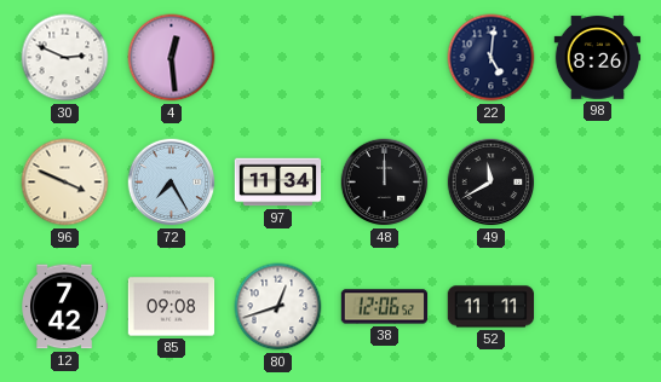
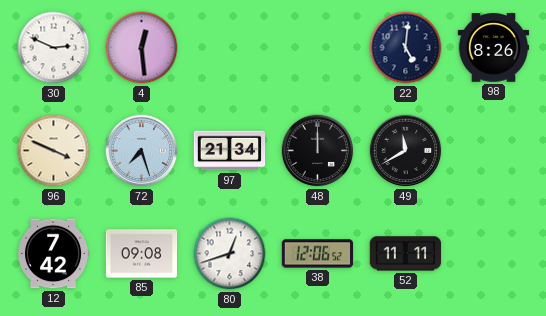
72: 7:25 -> 7:27 (142, 151)
97: 11:34 -> 21:34 (230, 151)
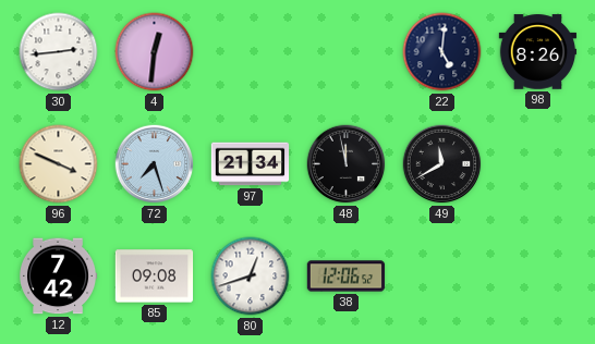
30: 2:49 -> 2:44 (59, 52)
4: 12:29 -> 12:31 (155, 52)
48: 12:00 -> 11:58 (347, 164)
52: 11:11 -> none (406, 254)
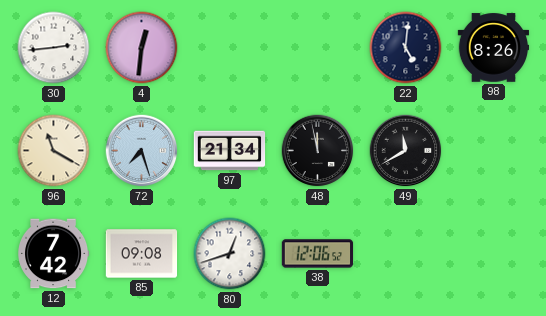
96: 3:49 -> 11:20 (54, 151)
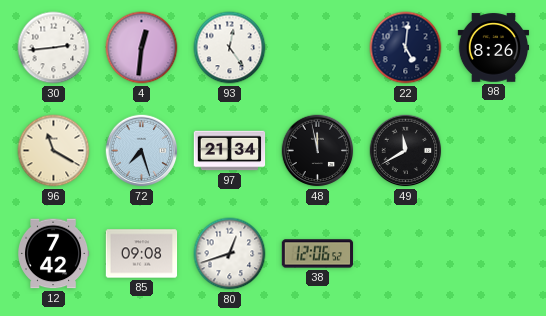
93: none -> 12:24 (230, 48)
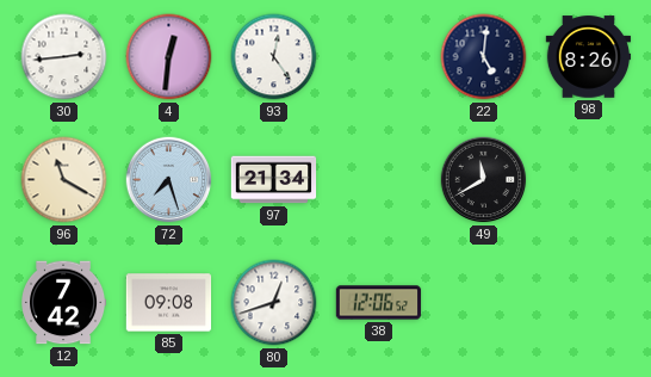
48: 11:58 -> none (318, 151)
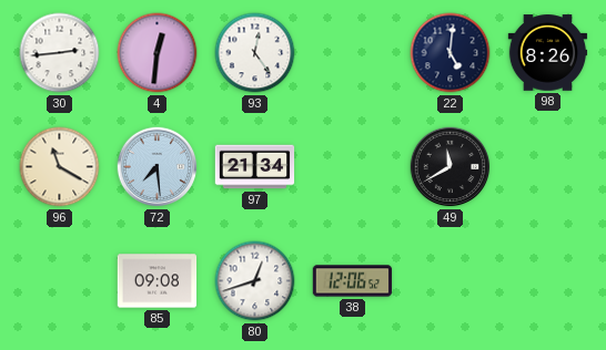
72: 7:27 -> 7:29 (158, 167)
12: 7:42 -> none (64, 303)
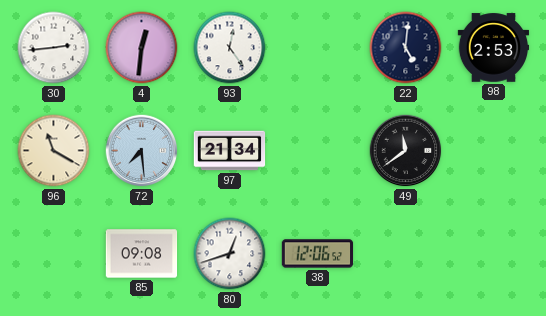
98: 8:26 -> 2:53 (494, 48)
49: 11:40 -> 11:39 (406, 151)
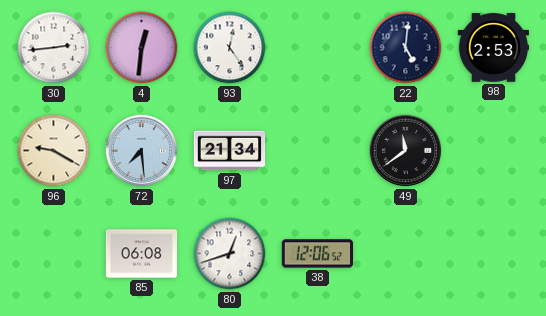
96: 11:20 -> 9:20 (54, 151)
85: 09:08 -> 06:08 (142, 254)
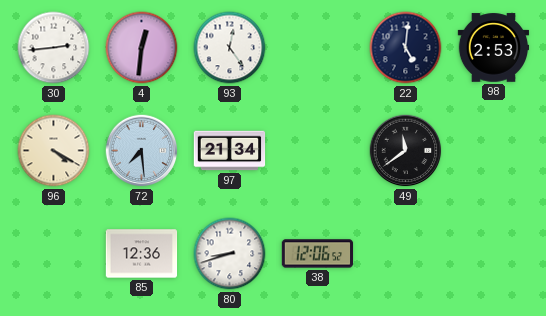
96: 9:20 -> 4:20 (54, 151)
85: 06:08 -> 12:36 (142, 254)
80: 12:42 -> 8:42 (230, 254)
